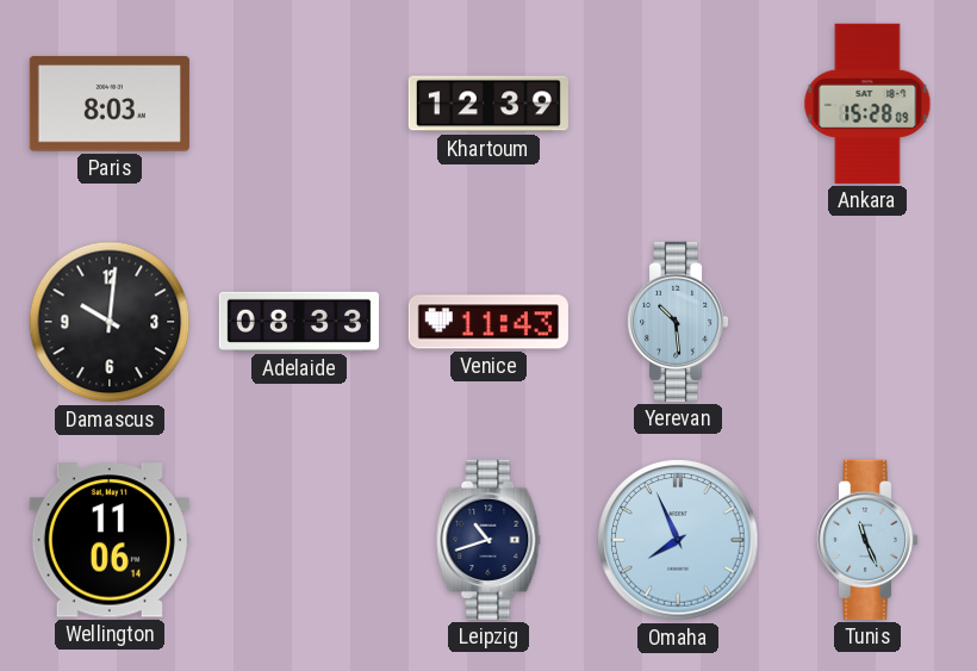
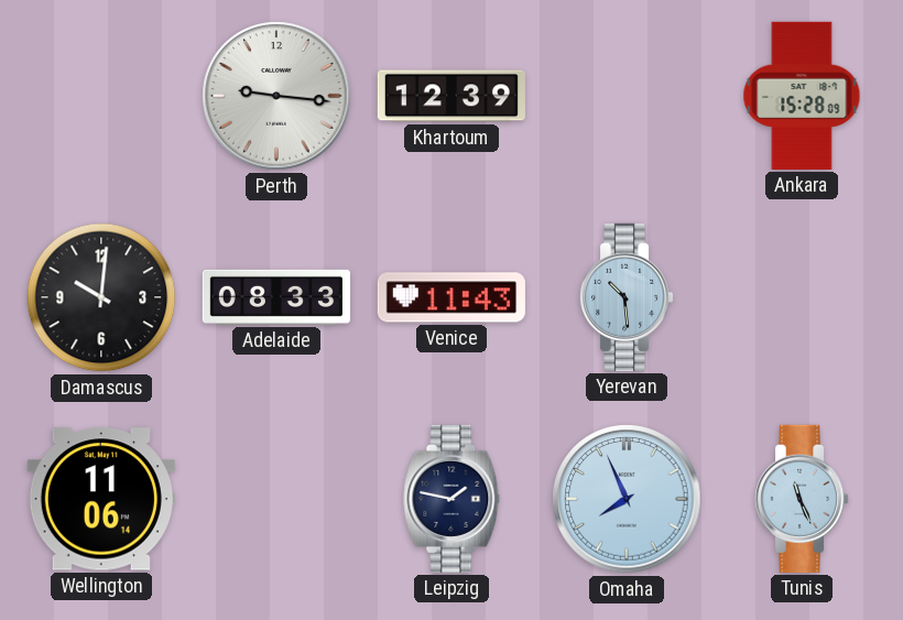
Paris: 8:03 -> none (110, 104)
Perth: none -> 9:16 (276, 96)
Leipzig: 10:42 -> 1:47 (452, 499)
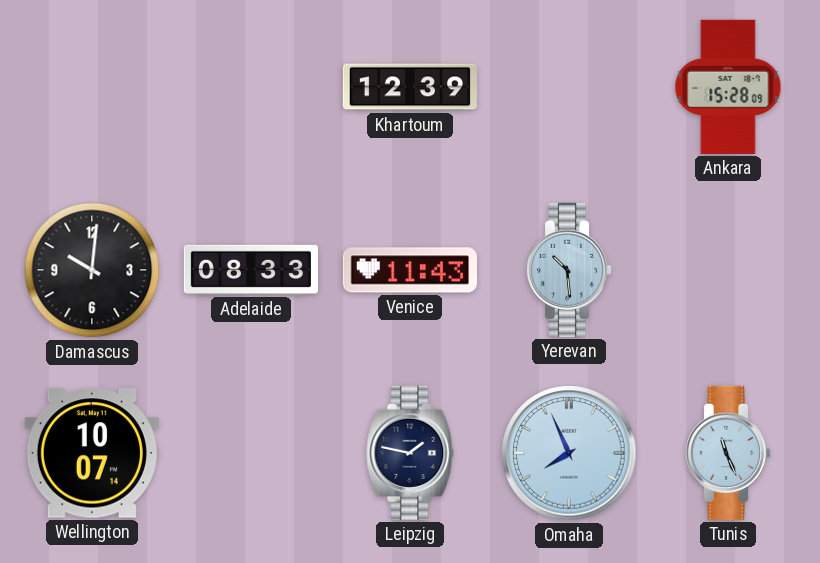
Perth: 9:16 -> none (276, 96)
Wellington: 11:06 -> 10:07 (92, 453)
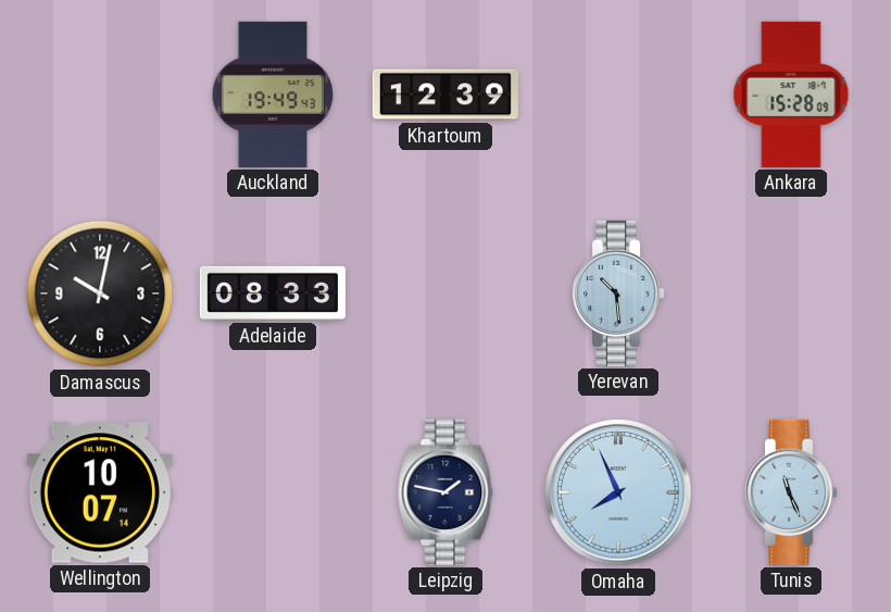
Auckland: none -> 19:49 (273, 95)
Damascus: 10:01 -> 10:02 (100, 293)
Venice: 11:43 -> none (410, 270)
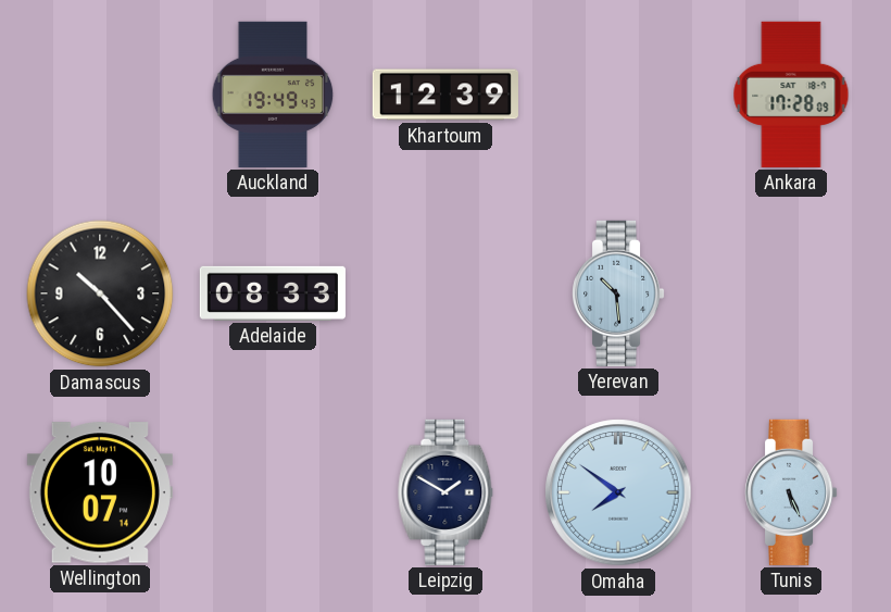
Ankara: 15:28 -> 17:28 (791, 95)
Damascus: 10:02 -> 10:23 (100, 293)
Leipzig: 1:47 -> 1:50 (446, 492)
Omaha: 7:56 -> 7:51 (618, 492)
Tunis: 11:26 -> 5:26 (792, 492)
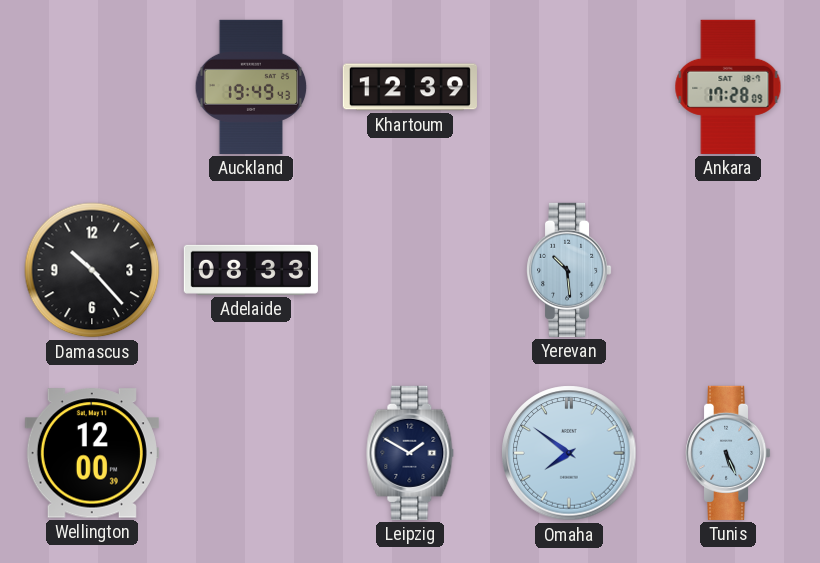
Wellington: 10:07 -> 12:00 (92, 453)
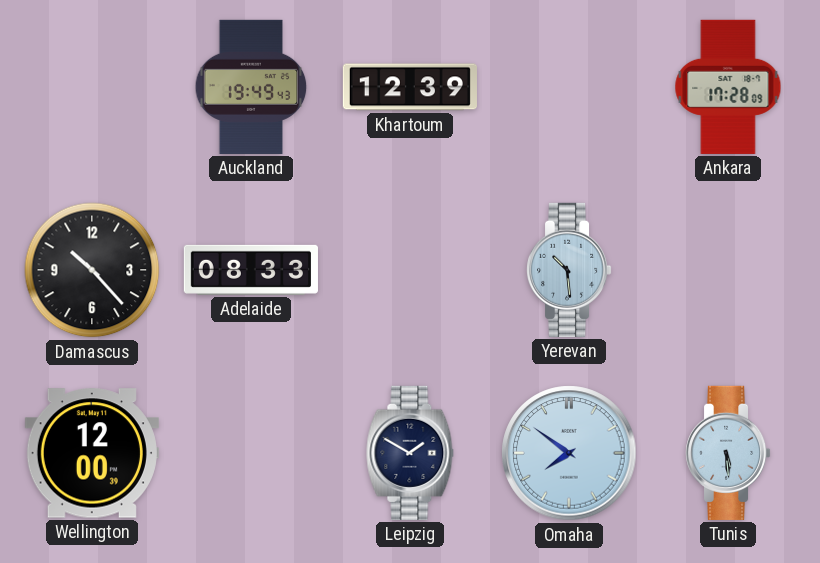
Tunis: 5:26 -> 5:29 (729, 453)
